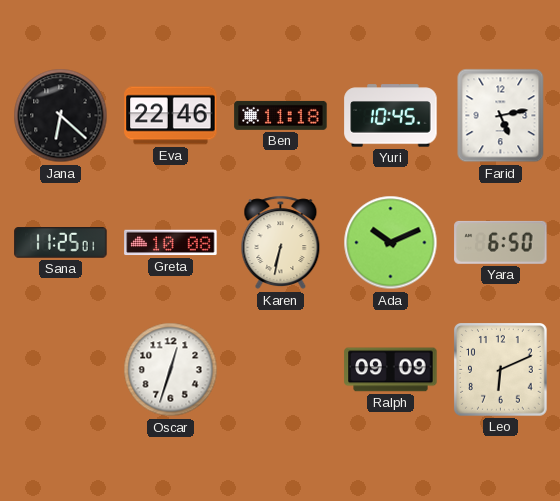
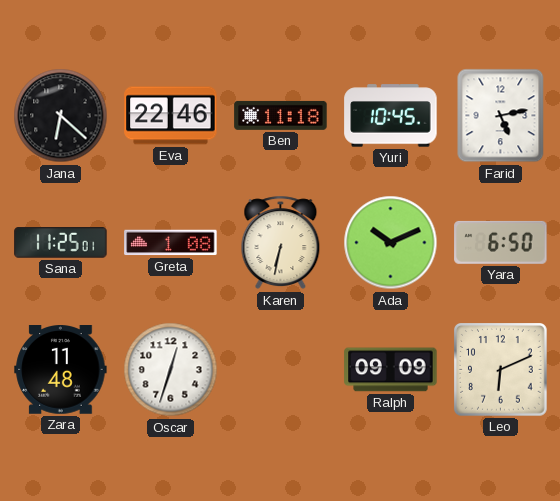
Greta: 10:08 -> 1:08 (171, 243)
Zara: none -> 11:48 (61, 370)
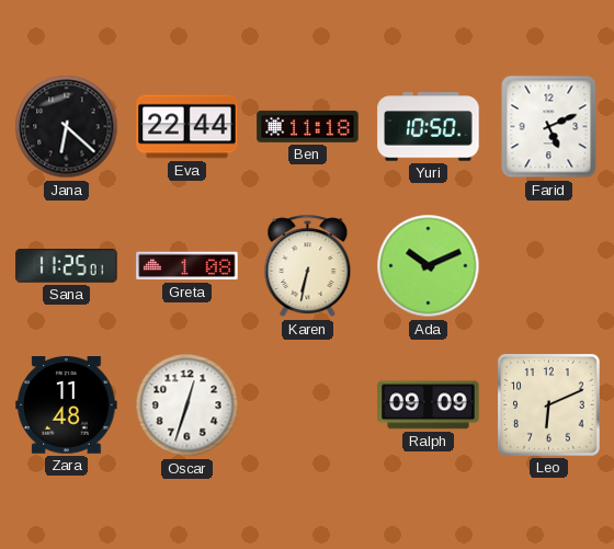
Eva: 22:46 -> 22:44 (187, 127)
Yuri: 10:45 -> 10:50 (429, 127)
Farid: 5:13 -> 5:11 (549, 127)
Yara: 6:50 -> none (501, 242)
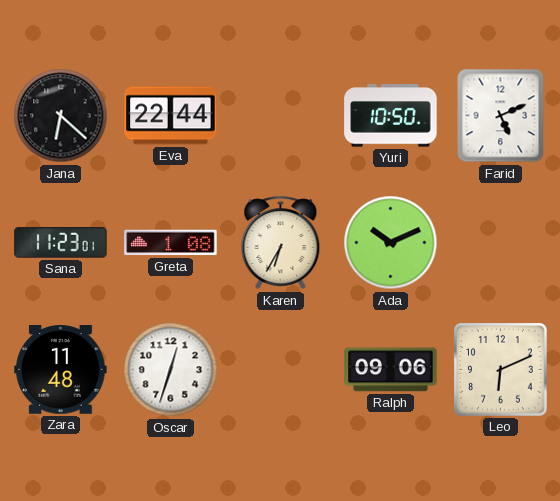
Ben: 11:18 -> none (308, 126)
Sana: 11:25 -> 11:23 (61, 243)
Karen: 6:32 -> 6:35 (281, 243)
Ralph: 09:09 -> 09:06 (391, 370)
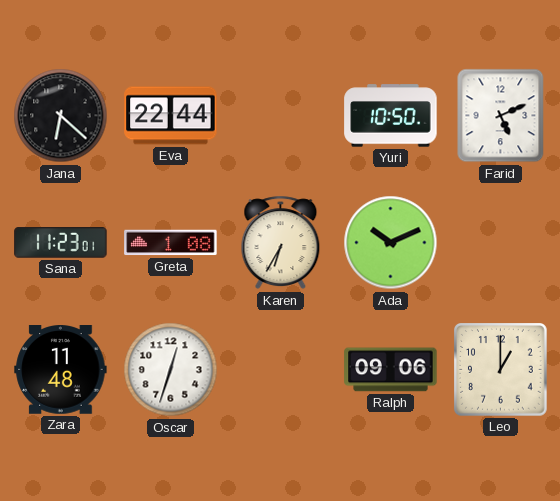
Leo: 6:11 -> 1:00 (501, 370)
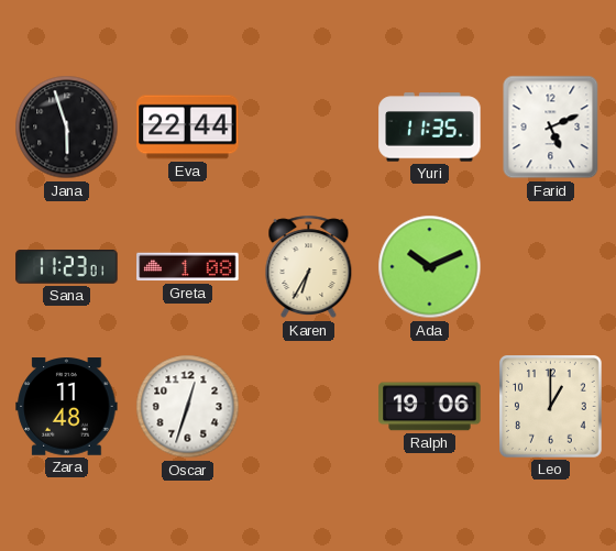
Jana: 6:22 -> 5:57 (67, 128)
Yuri: 10:50 -> 11:35 (430, 128)
Ralph: 09:06 -> 19:06 (430, 407)
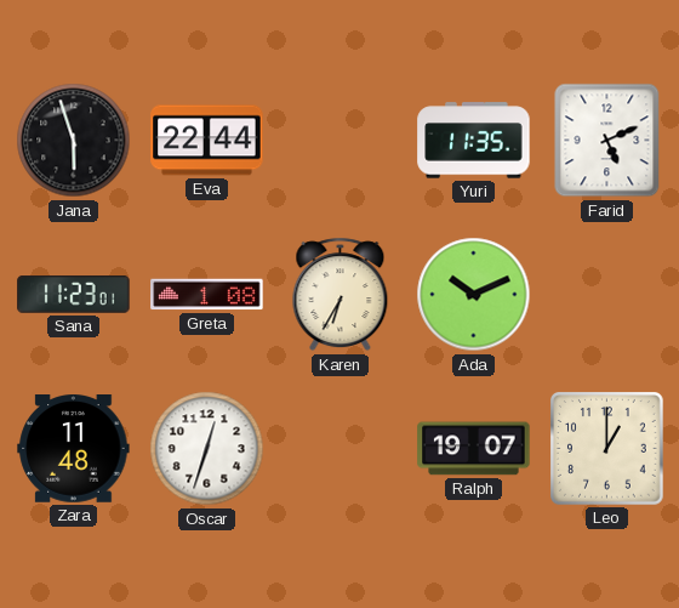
Ralph: 19:06 -> 19:07 (474, 449)
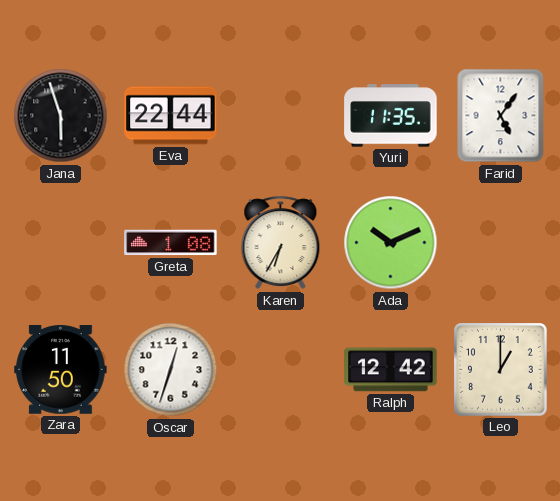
Farid: 5:11 -> 5:06 (501, 116)
Sana: 11:23 -> none (74, 295)
Zara: 11:48 -> 11:50 (61, 370)
Ralph: 19:07 -> 12:42 (391, 370)
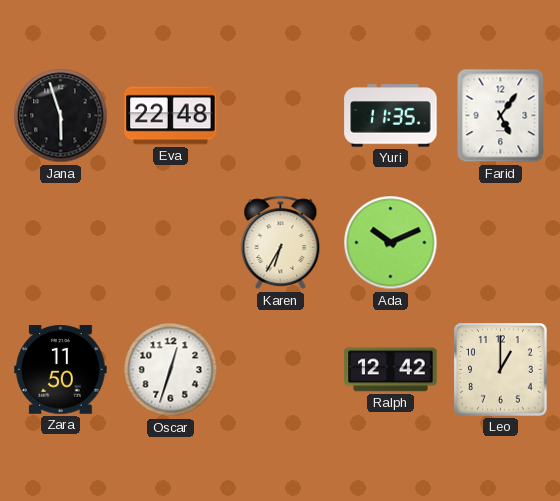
Eva: 22:44 -> 22:48 (171, 116)
Greta: 1:08 -> none (171, 243)
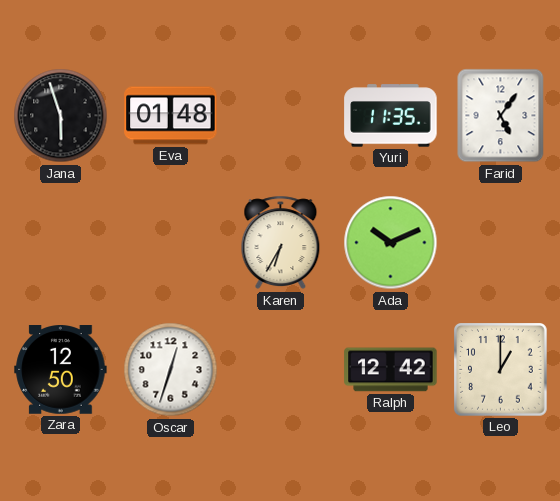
Eva: 22:48 -> 01:48 (171, 116)
Zara: 11:50 -> 12:50 (61, 370)
